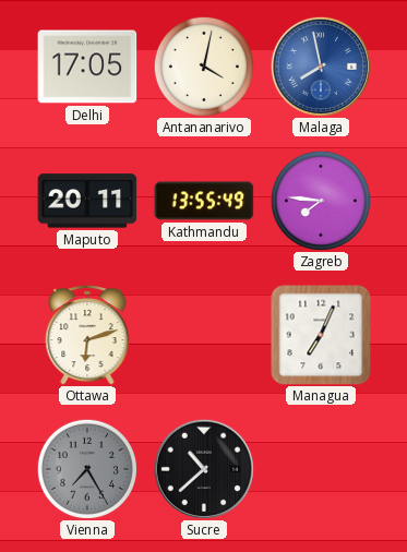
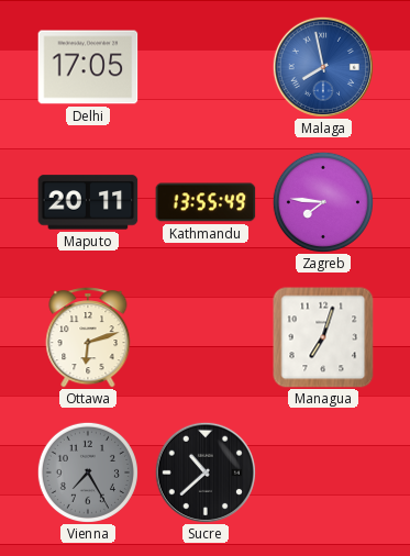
Antananarivo: 4:02 -> none (204, 67)
Managua: 7:04 -> 7:03 (323, 337)
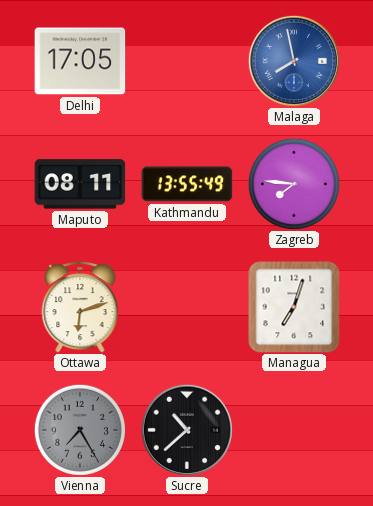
Maputo: 20:11 -> 08:11 (80, 184)
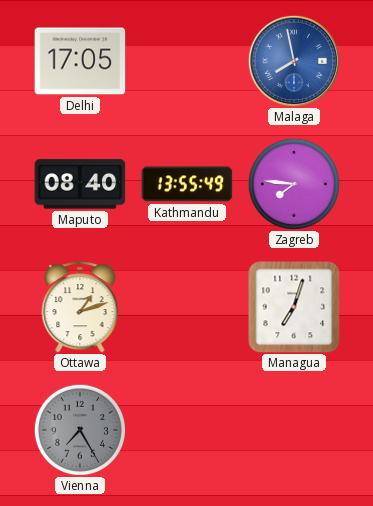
Maputo: 08:11 -> 08:40 (80, 184)
Ottawa: 6:12 -> 1:12 (80, 307)
Sucre: 10:38 -> none (187, 430)
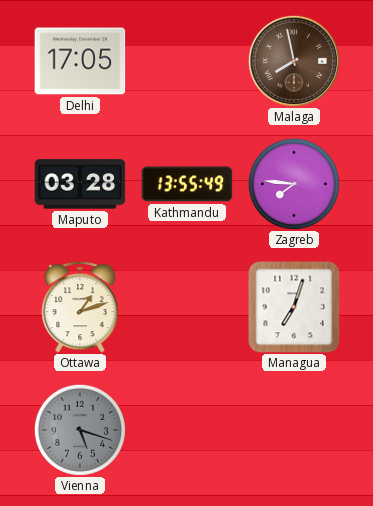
Malaga dial: blue -> brown (294, 61)
Maputo: 08:40 -> 03:28 (80, 184)
Vienna: 7:25 -> 5:18 (80, 430)
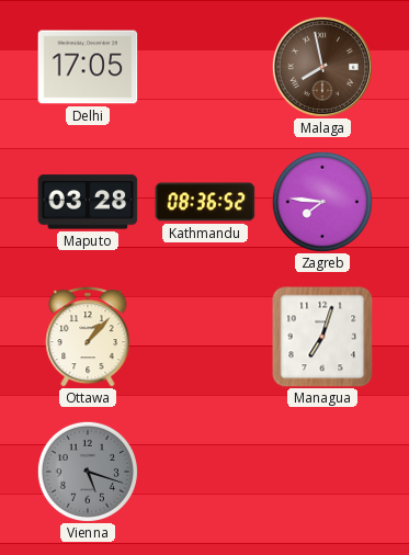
Kathmandu: 13:55 -> 08:36 (205, 202)
Ottawa: 1:12 -> 1:07 (88, 337)
